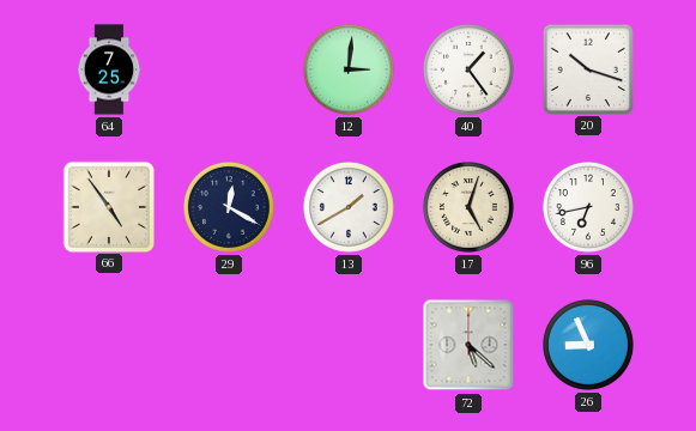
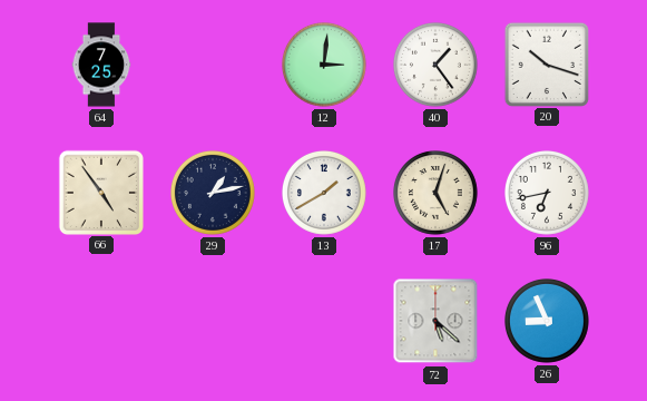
29: 12:20 -> 1:13 (214, 194)
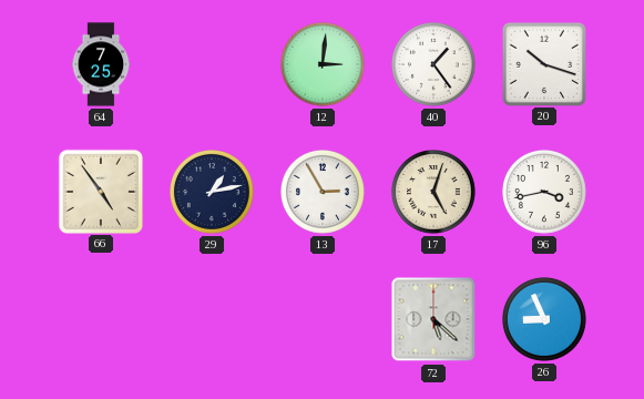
13: 1:40 -> 2:55 (324, 193)
96: 6:43 -> 3:43 (545, 193)
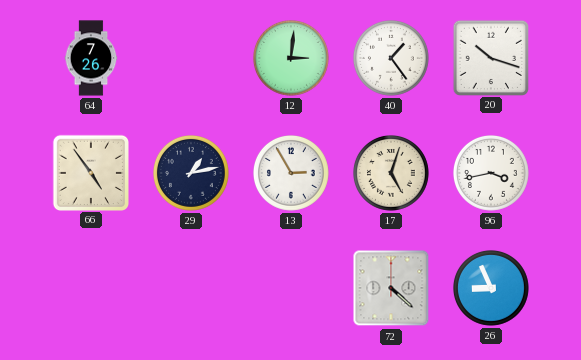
64: 7:25 -> 7:26 (91, 58)
72: 5:22 -> 4:22 (391, 288)
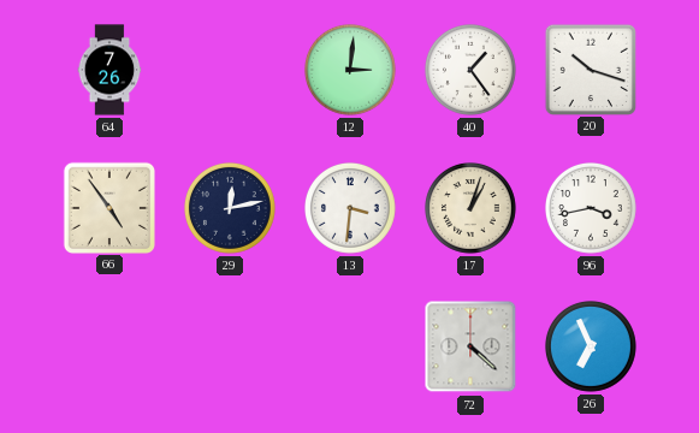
29: 1:13 -> 12:13 (231, 209)
13: 2:55 -> 3:31 (351, 209)
17: 5:03 -> 1:03 (472, 209)
26: 8:56 -> 6:56 (592, 348)
